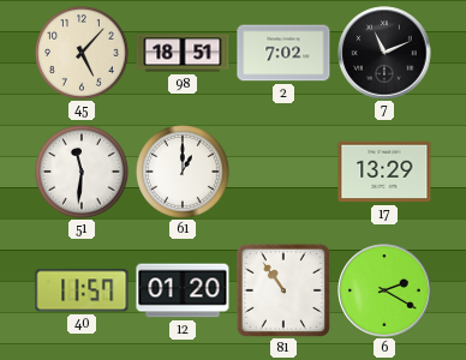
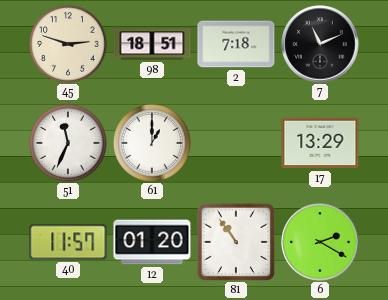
45: 5:07 -> 2:48 (69, 45)
2: 7:02 -> 7:18 (236, 44)
51: 11:31 -> 11:34 (69, 144)
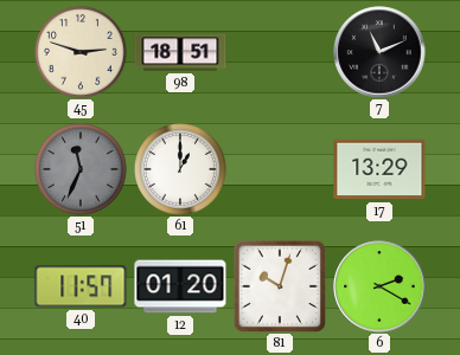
2: 7:18 -> none (236, 44)
51 dial: white -> grey (82, 170)
81: 10:54 -> 10:03 (280, 286)
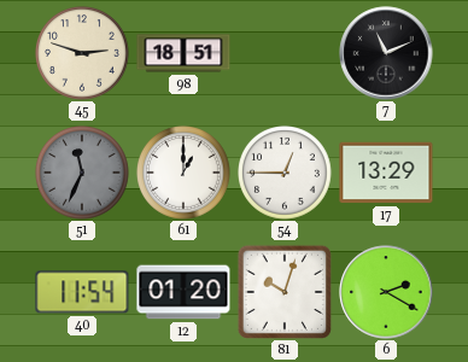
54: none -> 12:45 (286, 174)
40: 11:57 -> 11:54 (82, 292)
